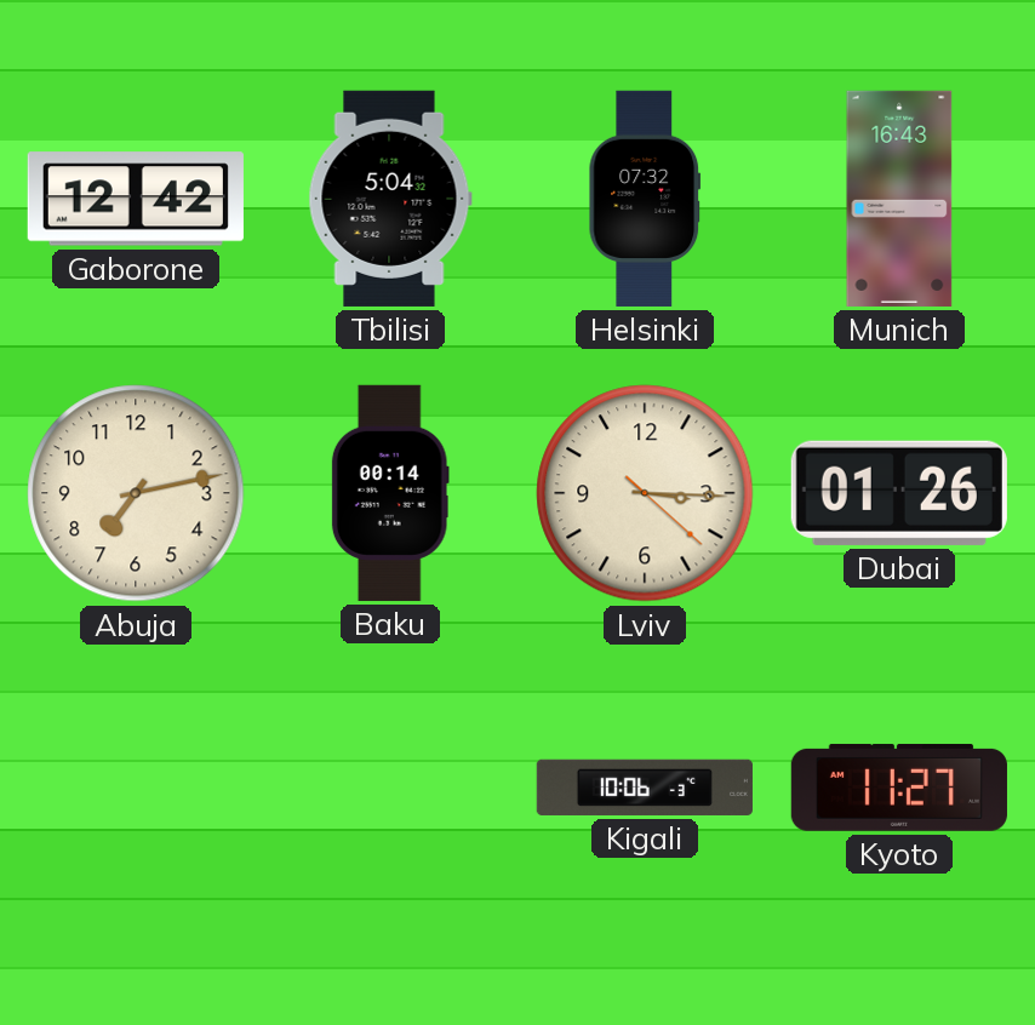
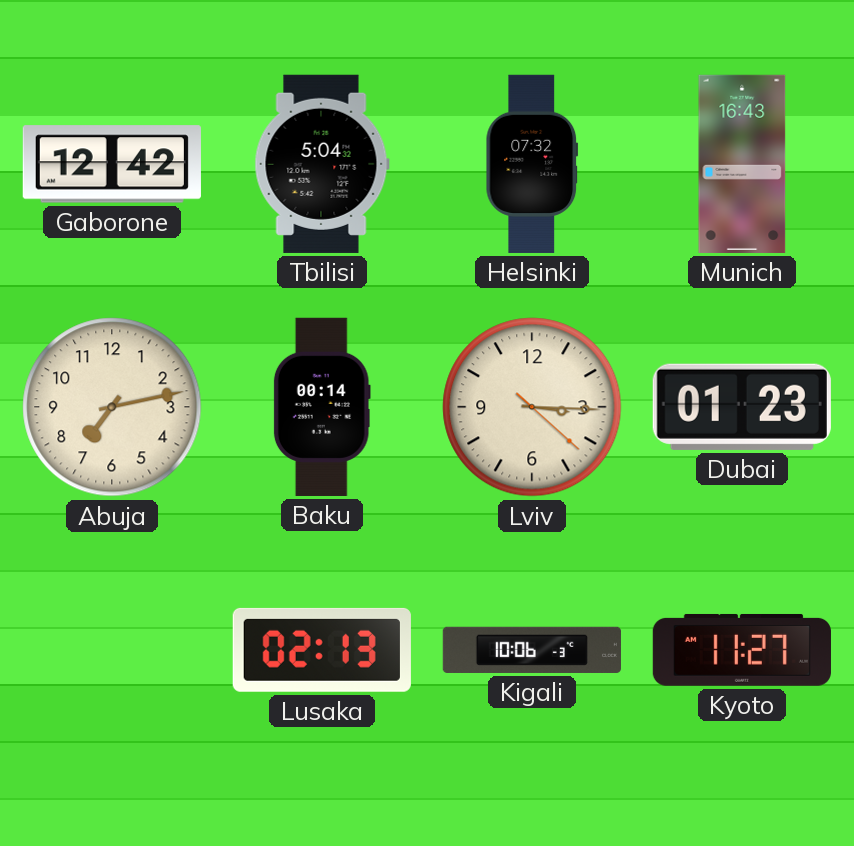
Dubai: 01:26 -> 01:23 (742, 407)
Lusaka: none -> 02:13 (322, 650)
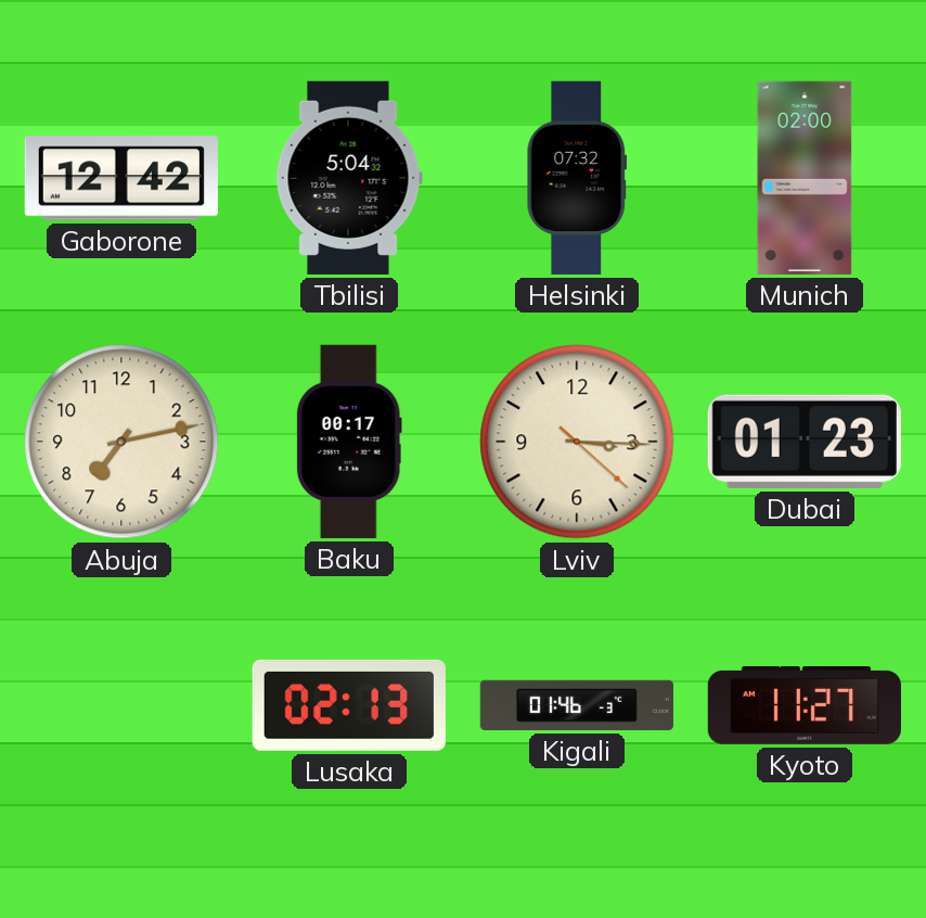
Munich: 16:43 -> 02:00 (805, 178)
Baku: 00:14 -> 00:17 (349, 442)
Kigali: 10:06 -> 01:46 (577, 705)
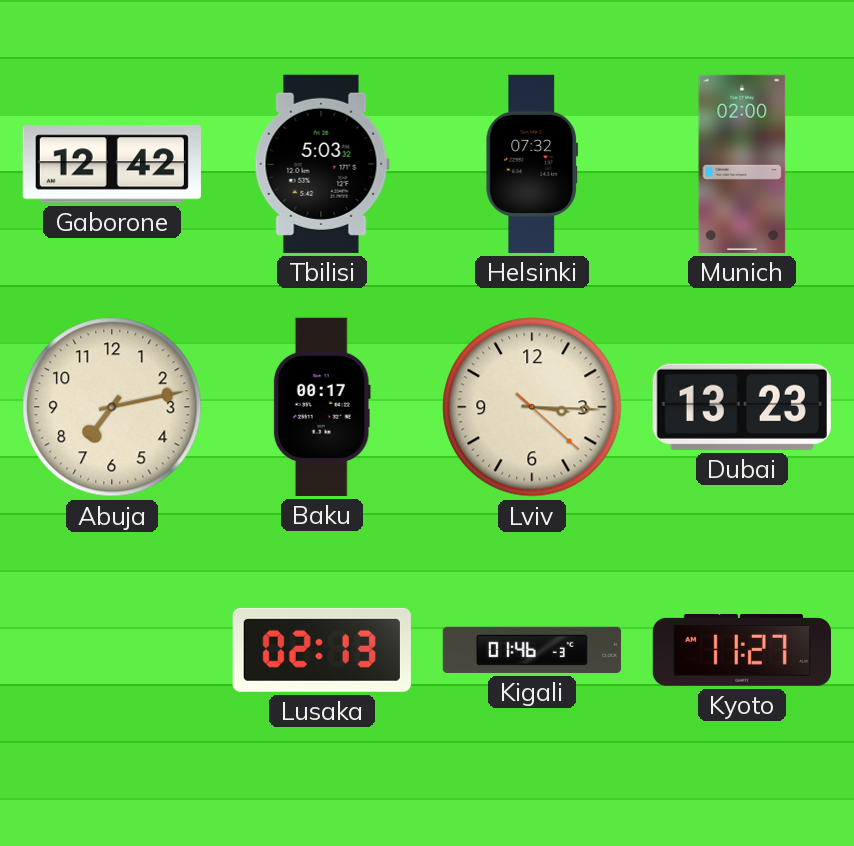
Tbilisi: 5:04 -> 5:03 (322, 164)
Dubai: 01:23 -> 13:23 (742, 407)
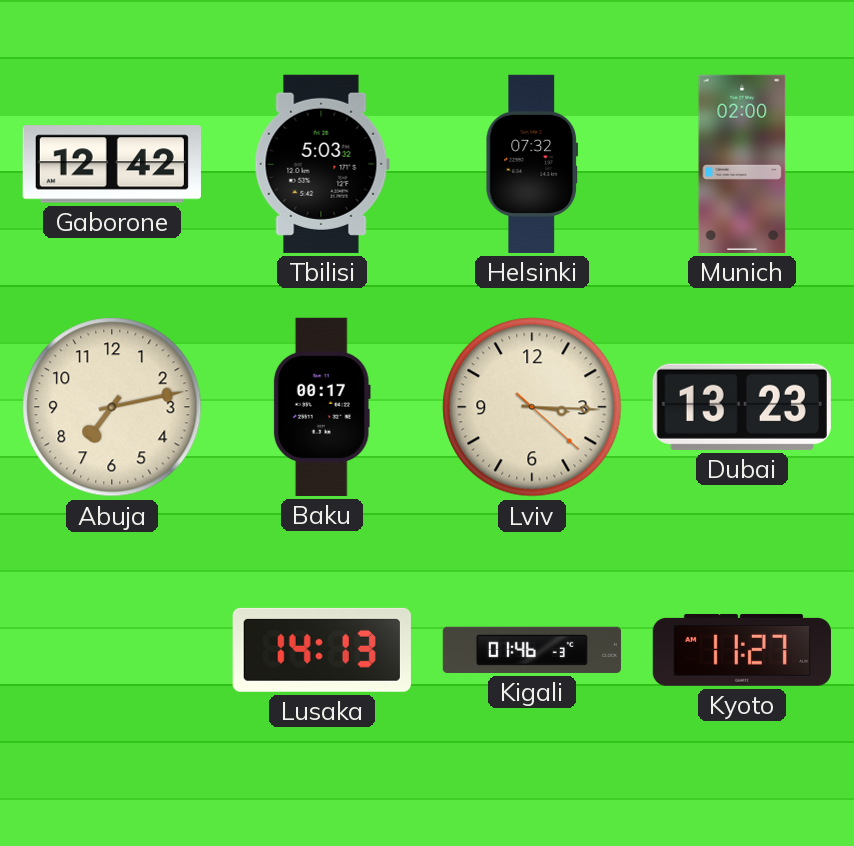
Lusaka: 02:13 -> 14:13 (322, 650)
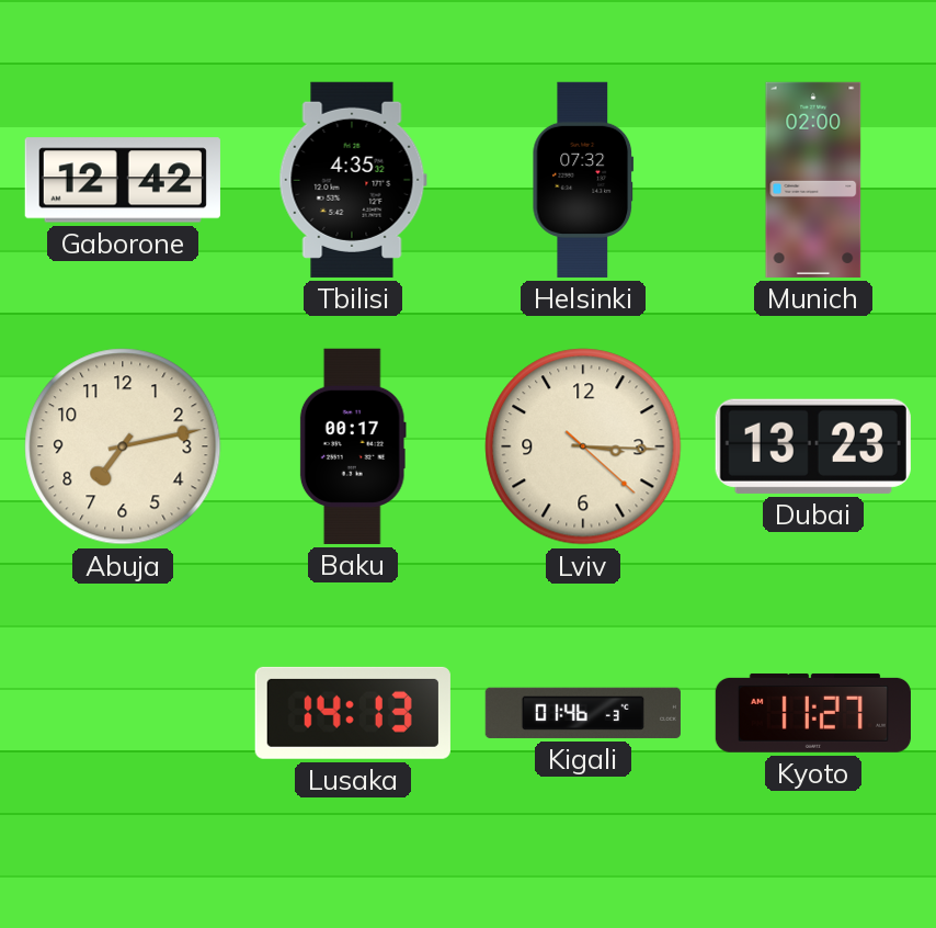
Tbilisi: 5:03 -> 4:35 (353, 180)
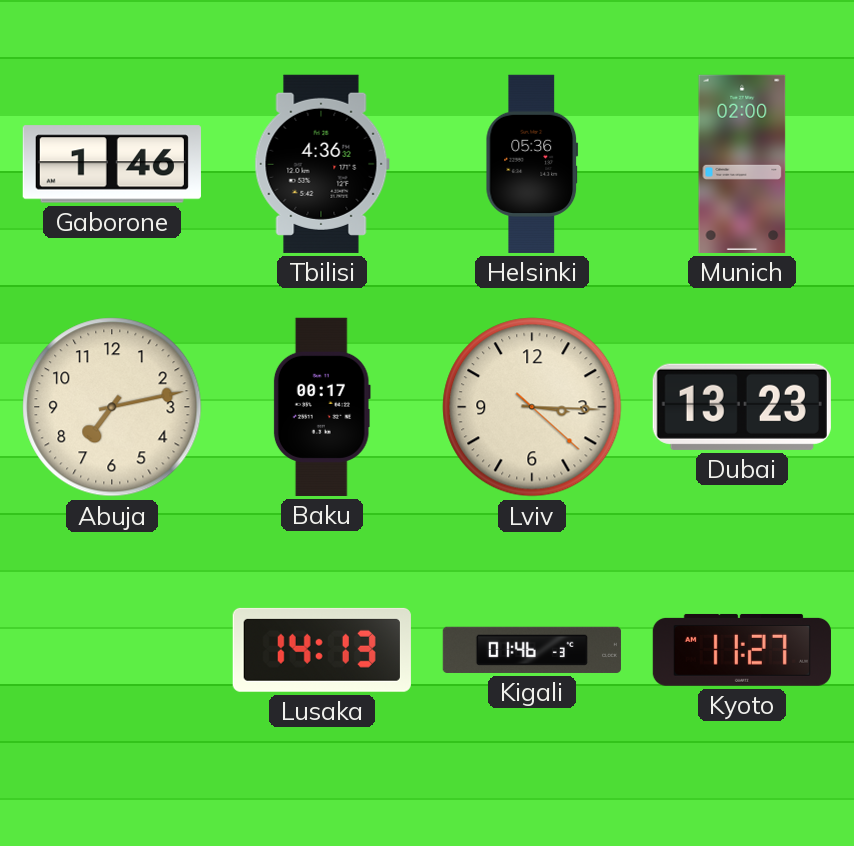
Gaborone: 12:42 -> 1:46 (112, 164)
Tbilisi: 4:35 -> 4:36 (322, 164)
Helsinki: 07:32 -> 05:36 (532, 164)
